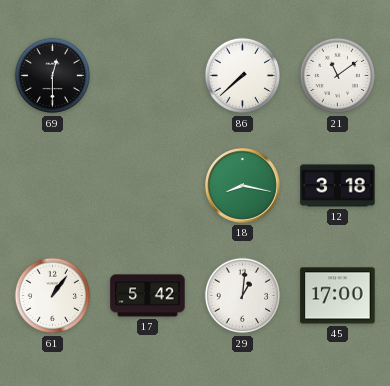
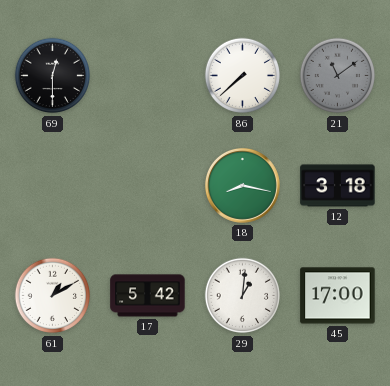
21 dial: white -> grey (338, 76)
61: 1:06 -> 1:10 (53, 296)
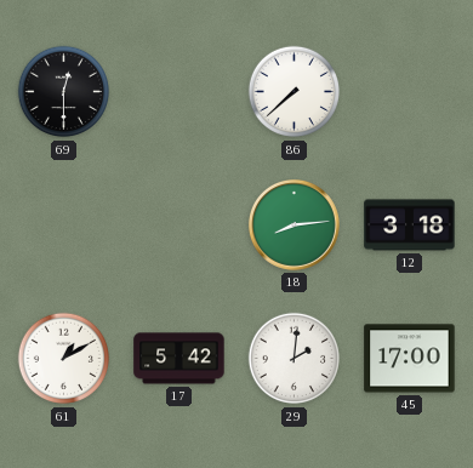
21: 11:09 -> none (338, 76)
18: 8:17 -> 8:14 (294, 224)
29: 1:01 -> 2:01 (295, 359)
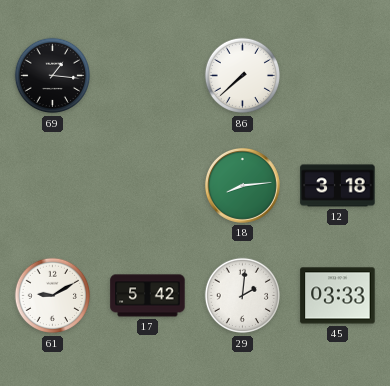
69: 12:30 -> 1:16 (53, 76)
61: 1:10 -> 9:10 (53, 296)
45: 17:00 -> 03:33 (338, 296)
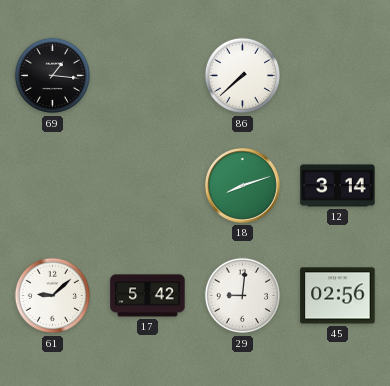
18: 8:14 -> 8:12 (242, 185)
12: 3:18 -> 3:14 (338, 186)
61: 9:10 -> 9:08 (53, 296)
29: 2:01 -> 9:01 (243, 296)
45: 03:33 -> 02:56 (338, 296)
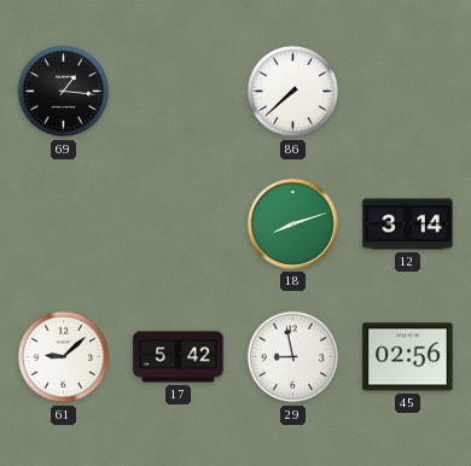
29: 9:01 -> 8:58 (293, 357)
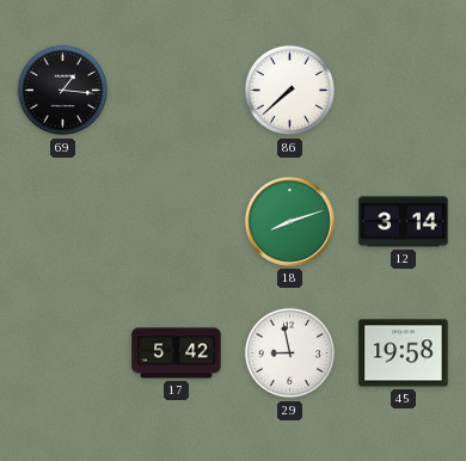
61: 9:08 -> none (64, 357)
45: 02:56 -> 19:58 (404, 354)
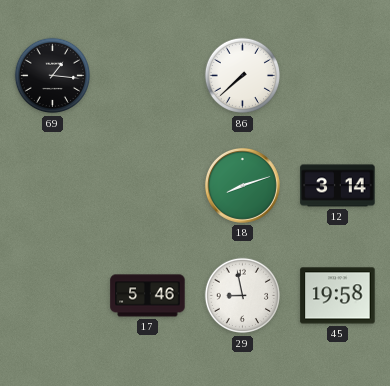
17: 5:42 -> 5:46 (148, 296)
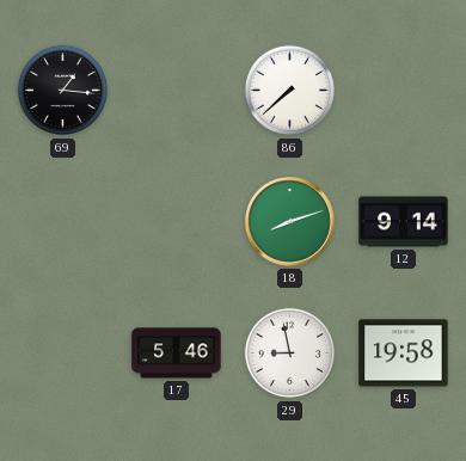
12: 3:14 -> 9:14 (404, 222)
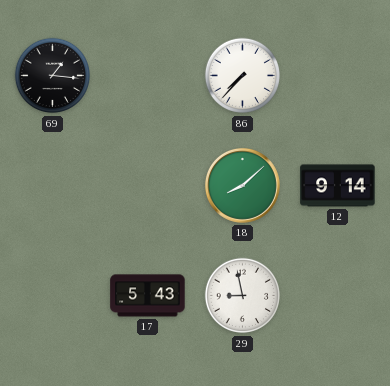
86: 7:38 -> 7:37 (243, 76)
18: 8:12 -> 8:08 (242, 185)
17: 5:46 -> 5:43 (148, 296)
45: 19:58 -> none (404, 354)
